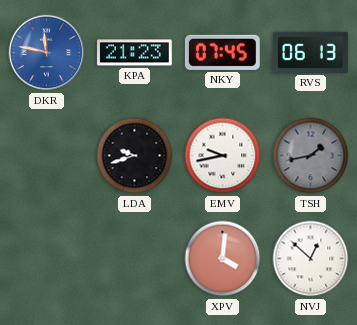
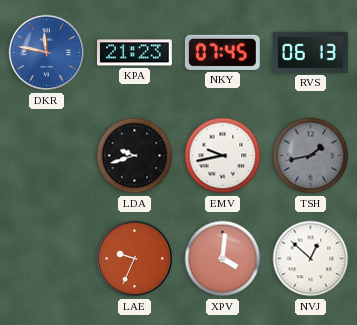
LAE: none -> 9:34 (135, 259)
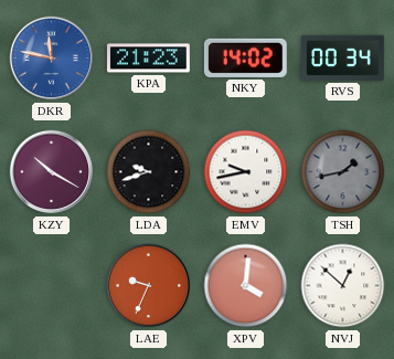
NKY: 07:45 -> 14:02 (245, 57)
RVS: 06:13 -> 00:34 (342, 57)
KZY: none -> 10:20 (52, 172)
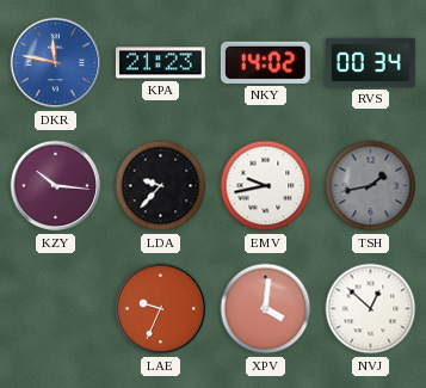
KZY: 10:20 -> 10:16 (56, 186)
LDA: 9:42 -> 9:37 (161, 186)
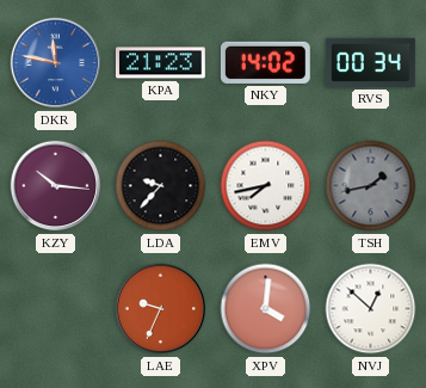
EMV: 9:43 -> 7:43 (266, 186)
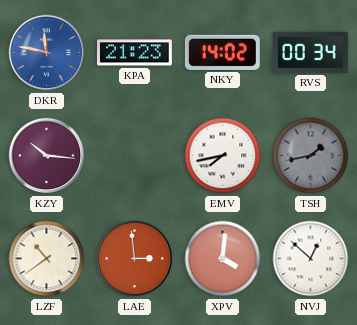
LDA: 9:37 -> none (161, 186)
LZF: none -> 10:39 (47, 259)
LAE: 9:34 -> 2:59 (135, 259)
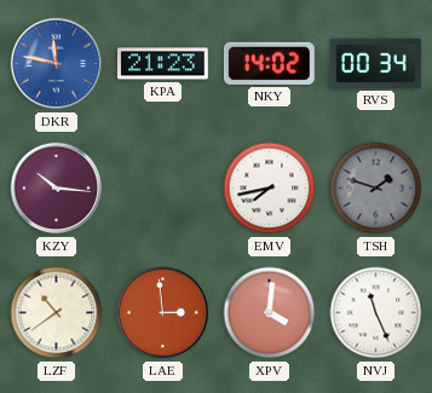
TSH: 1:43 -> 1:48 (376, 189)
NVJ: 12:52 -> 11:26 (376, 313)
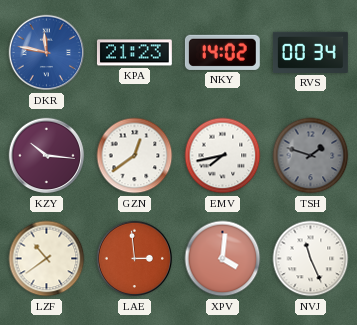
GZN: none -> 12:39 (135, 156)
